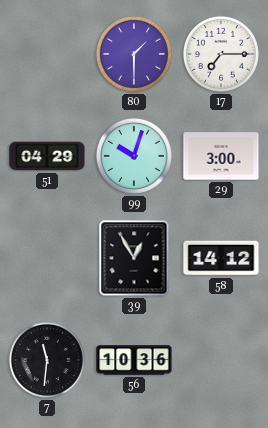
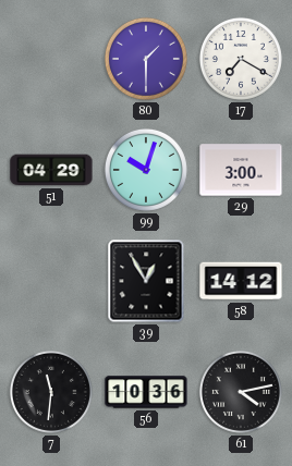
17: 7:15 -> 7:20 (241, 59)
61: none -> 4:13 (241, 392)
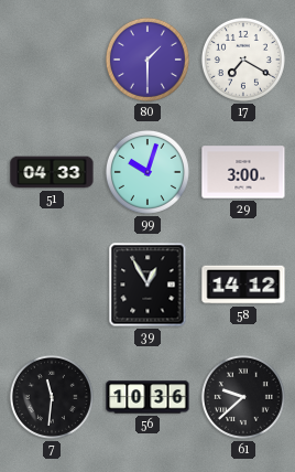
51: 04:29 -> 04:33 (52, 172)
61: 4:13 -> 9:38 (243, 397)
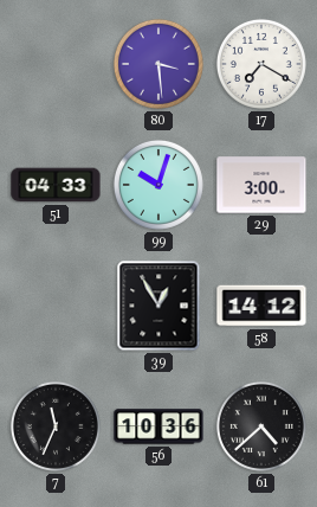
80: 1:30 -> 3:29 (158, 64)
7: 11:31 -> 11:34 (56, 426)
61: 9:38 -> 4:38 (261, 426)
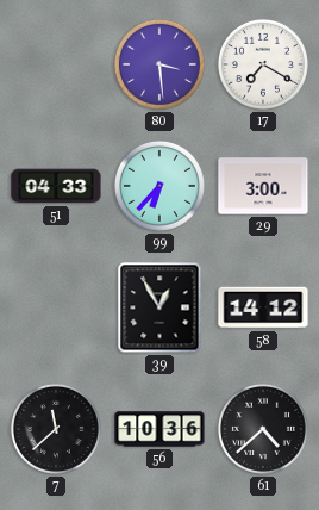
99: 10:03 -> 6:37 (159, 186)
7: 11:34 -> 11:38 (56, 429)
